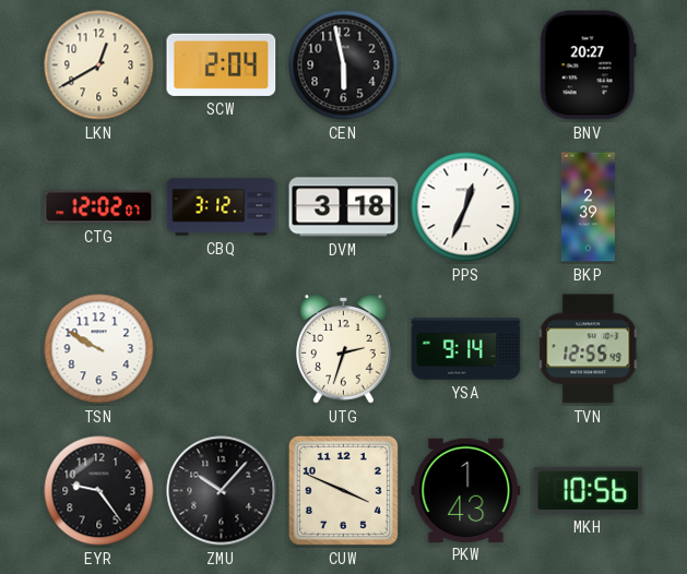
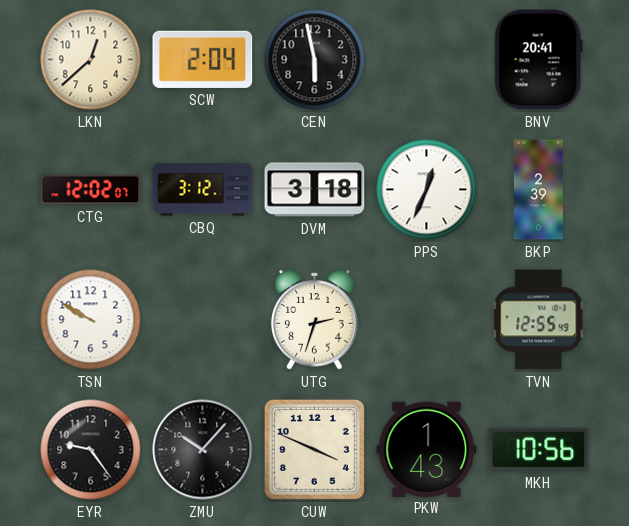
LKN: 12:40 -> 12:38 (91, 60)
BNV: 20:27 -> 20:41 (538, 60)
YSA: 9:14 -> none (466, 349)
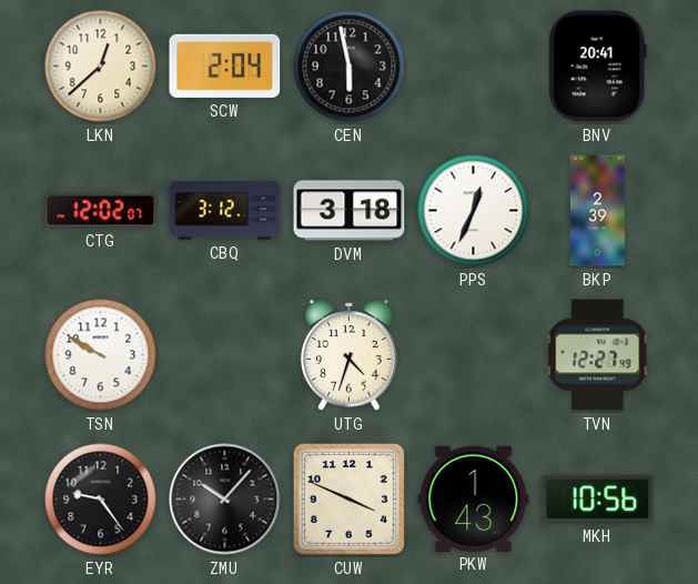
UTG: 2:33 -> 4:33 (350, 355)
TVN: 12:55 -> 12:27 (598, 355)
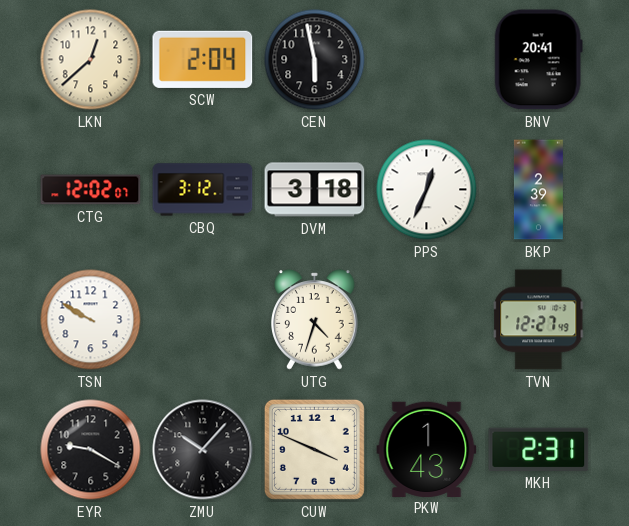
EYR: 9:24 -> 9:20 (91, 450)
MKH: 10:56 -> 2:31 (539, 449)
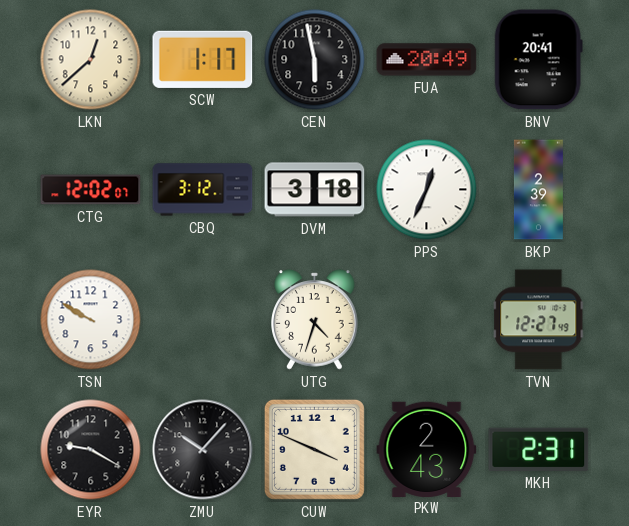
SCW: 2:04 -> 1:17 (203, 59)
FUA: none -> 20:49 (427, 60)
PKW: 1:43 -> 2:43 (427, 449)
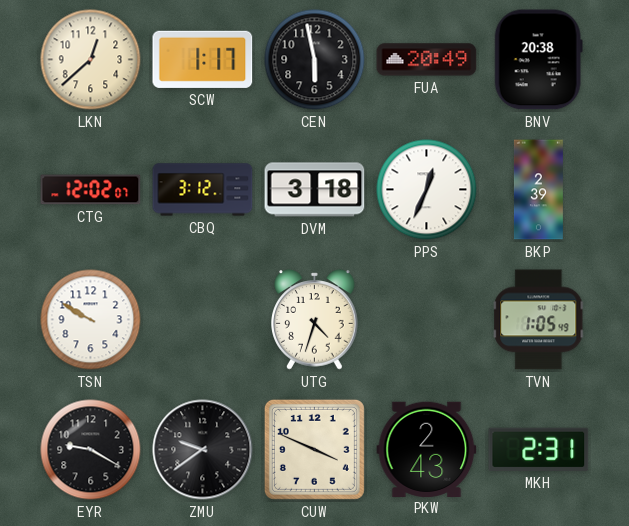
BNV: 20:41 -> 20:38 (538, 60)
TVN: 12:27 -> 1:05 (539, 320)
ZMU: 10:07 -> 9:39 (203, 450)
